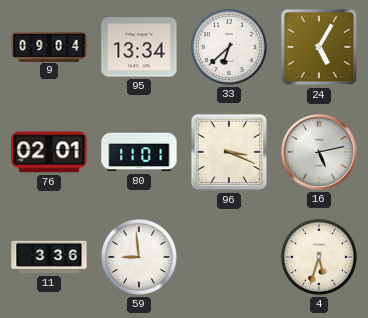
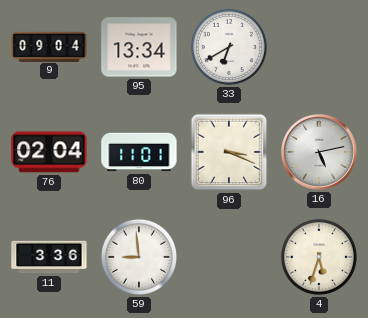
33: 6:38 -> 6:40 (229, 47)
24: 5:05 -> none (319, 47)
76: 02:01 -> 02:04 (49, 152)
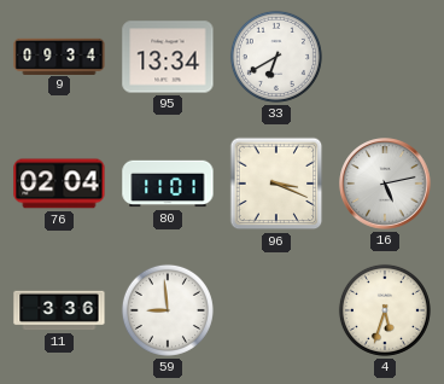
9: 09:04 -> 09:34 (59, 56)
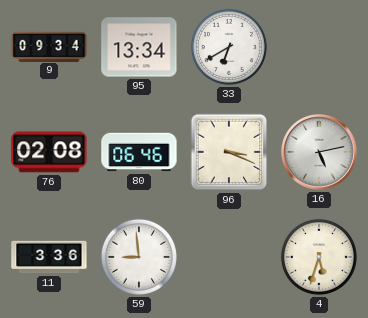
76: 02:04 -> 02:08 (49, 152)
80: 11:01 -> 06:46 (139, 152)
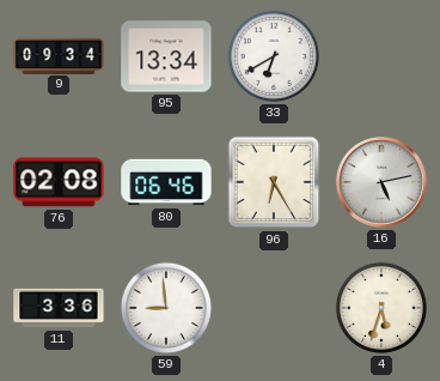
96: 3:19 -> 6:25 (274, 182)
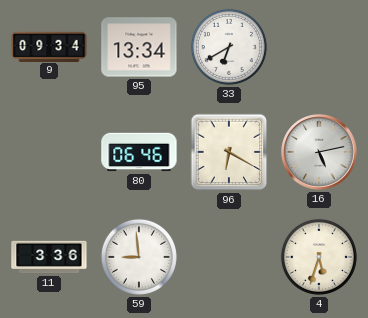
76: 02:08 -> none (59, 182)
96: 6:25 -> 6:20 (229, 152)
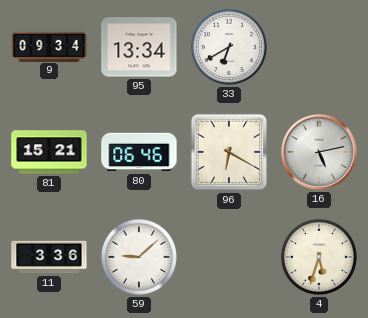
81: none -> 15:21 (49, 152)
59: 8:59 -> 9:08 (139, 257)
